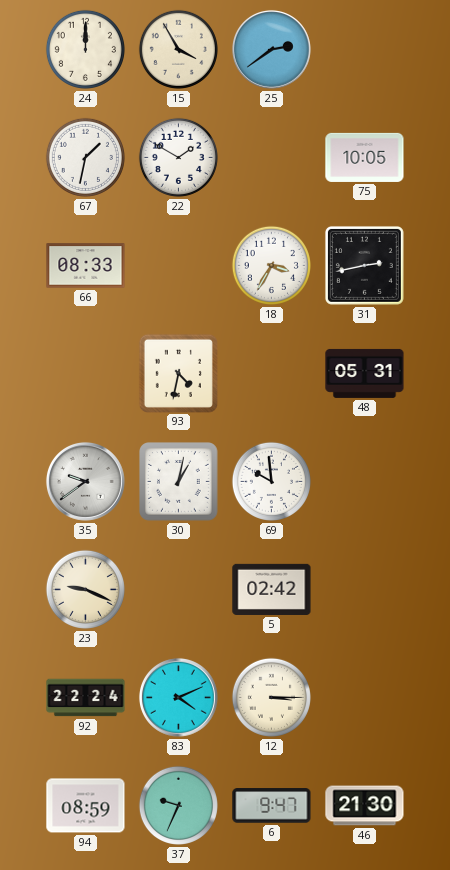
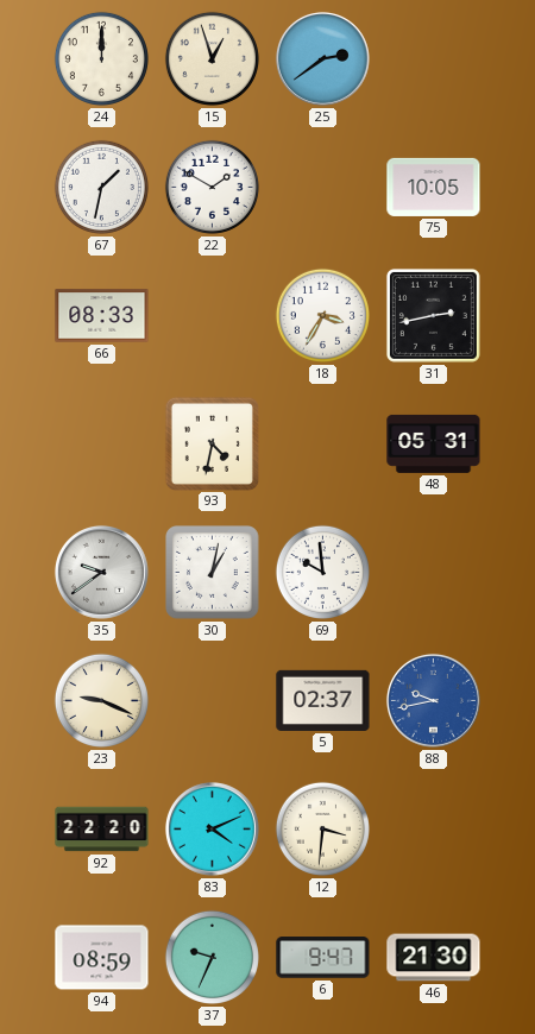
15: 3:55 -> 12:57 (212, 58)
5: 02:42 -> 02:37 (323, 700)
88: none -> 9:43 (434, 701)
92: 22:24 -> 22:20 (102, 830)
12: 3:15 -> 3:31 (322, 828)
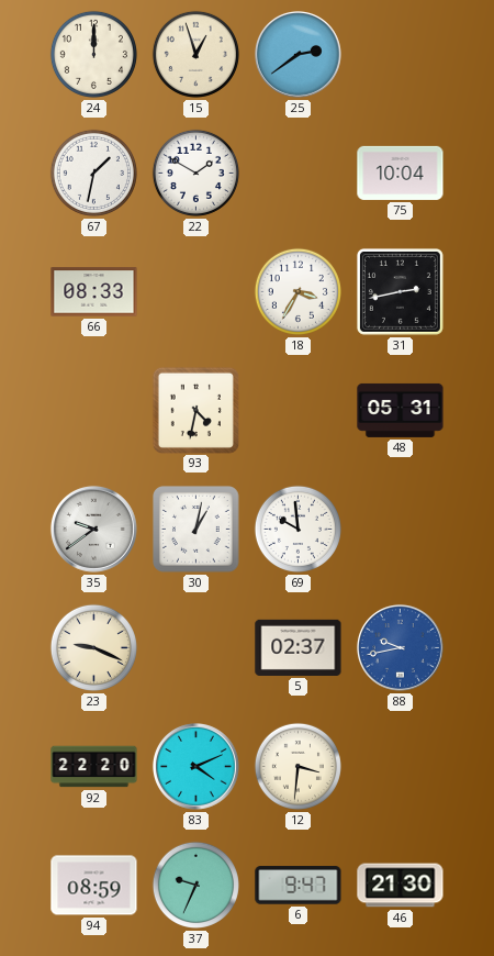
75: 10:05 -> 10:04 (401, 173)
